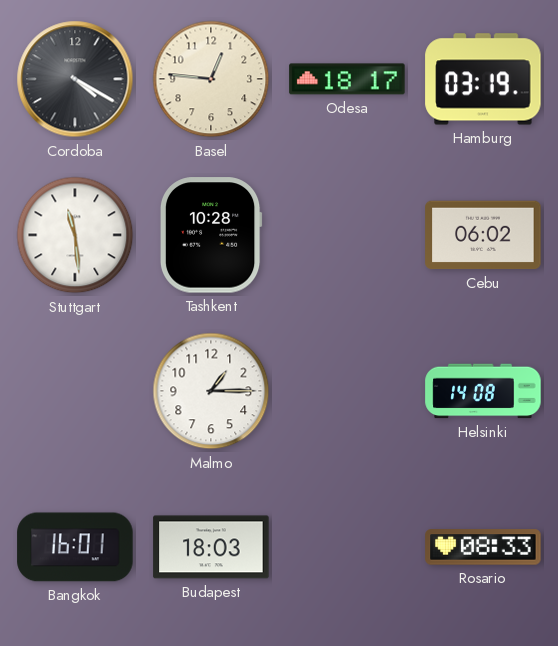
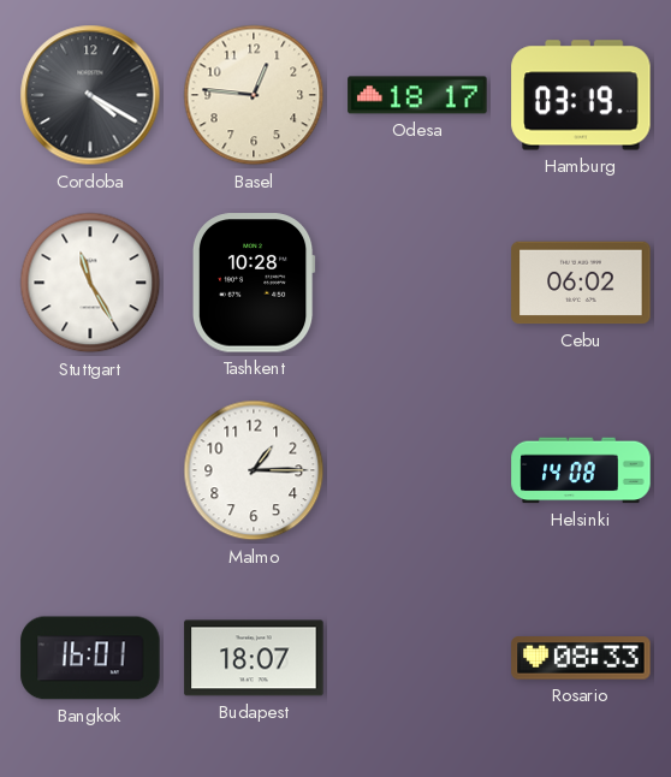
Stuttgart: 11:29 -> 11:25 (90, 283)
Budapest: 18:03 -> 18:07 (254, 658)
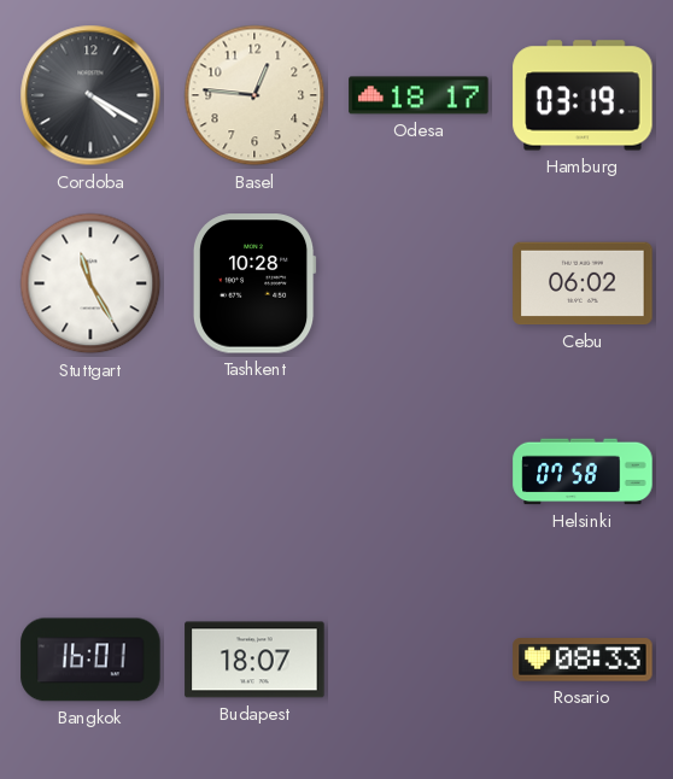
Malmo: 1:15 -> none (254, 470)
Helsinki: 14:08 -> 07:58 (583, 471)
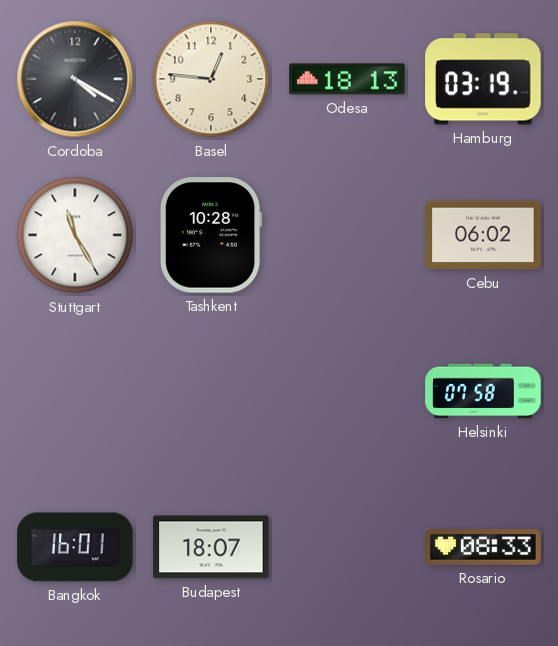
Odesa: 18:17 -> 18:13 (347, 79)
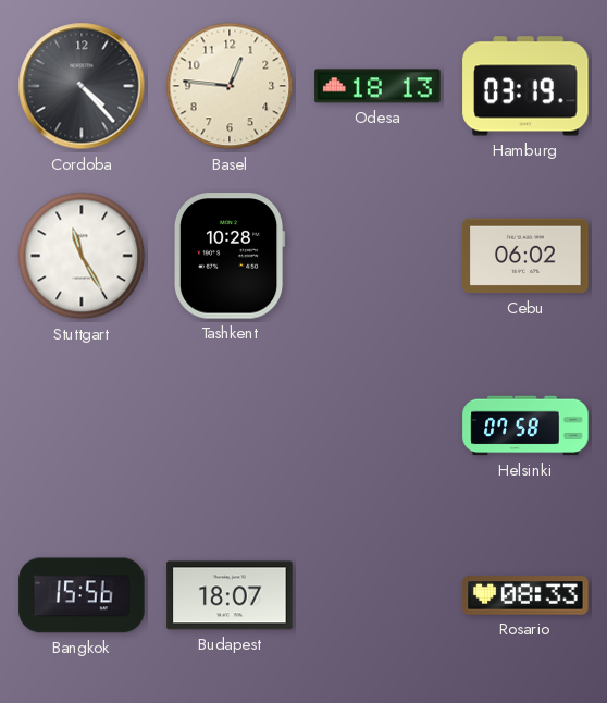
Cordoba: 4:20 -> 4:23 (82, 86)
Bangkok: 16:01 -> 15:56 (82, 595)
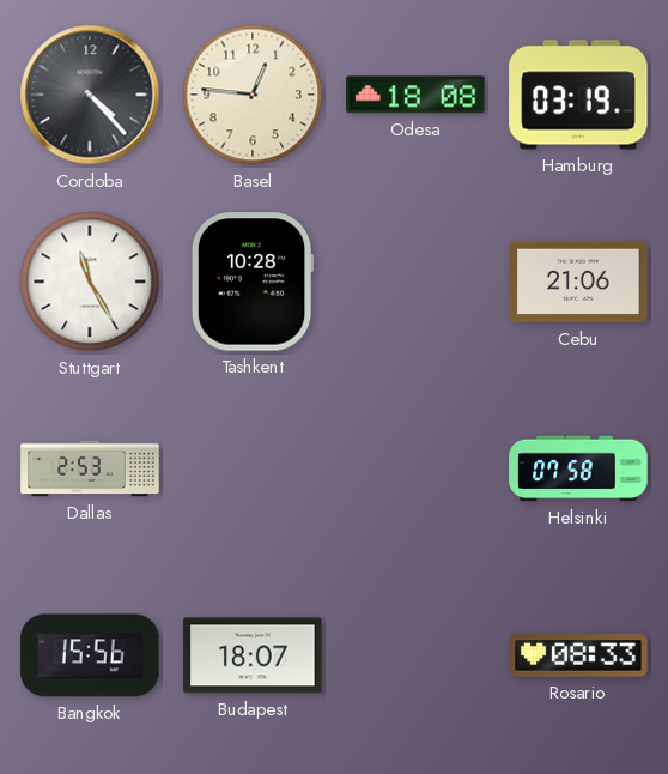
Odesa: 18:13 -> 18:08 (415, 95)
Cebu: 06:02 -> 21:06 (578, 282)
Dallas: none -> 2:53 (90, 468)
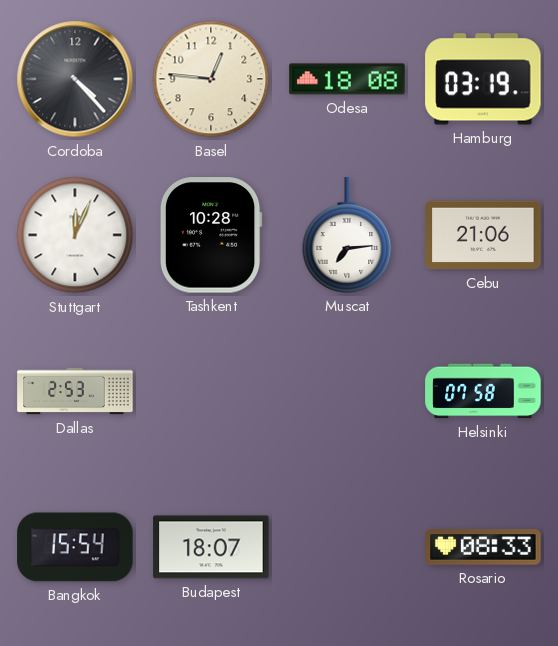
Stuttgart: 11:25 -> 12:04 (75, 235)
Muscat: none -> 7:14 (347, 235)
Bangkok: 15:56 -> 15:54 (75, 547)
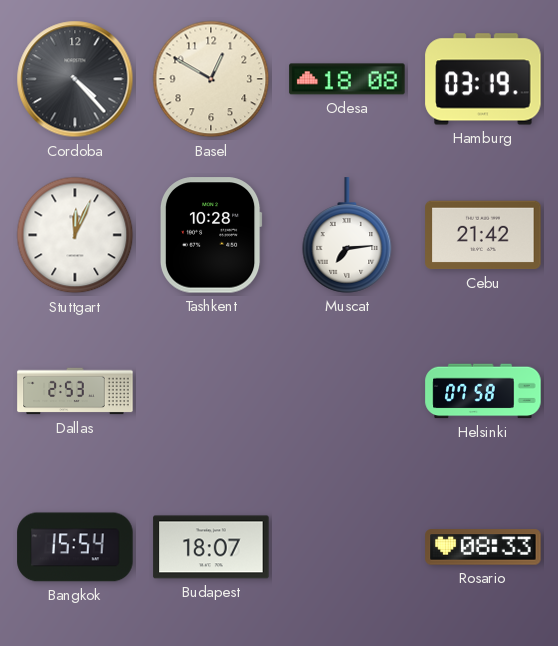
Basel: 12:46 -> 12:50 (211, 79)
Cebu: 21:06 -> 21:42 (483, 235)
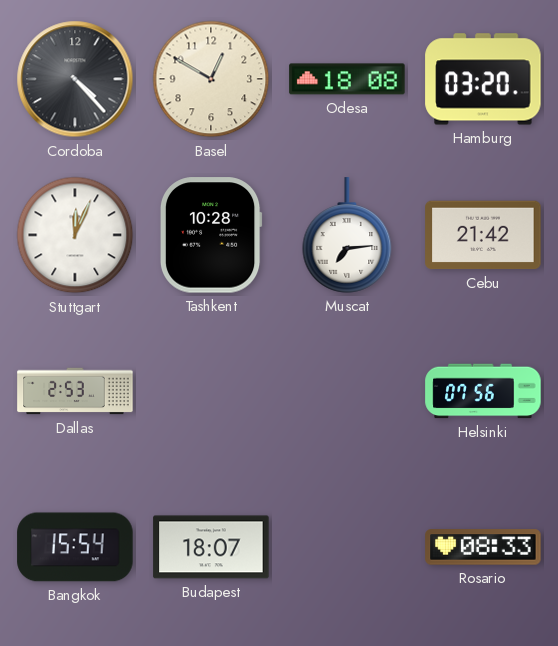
Hamburg: 03:19 -> 03:20 (483, 79)
Helsinki: 07:58 -> 07:56 (483, 391)
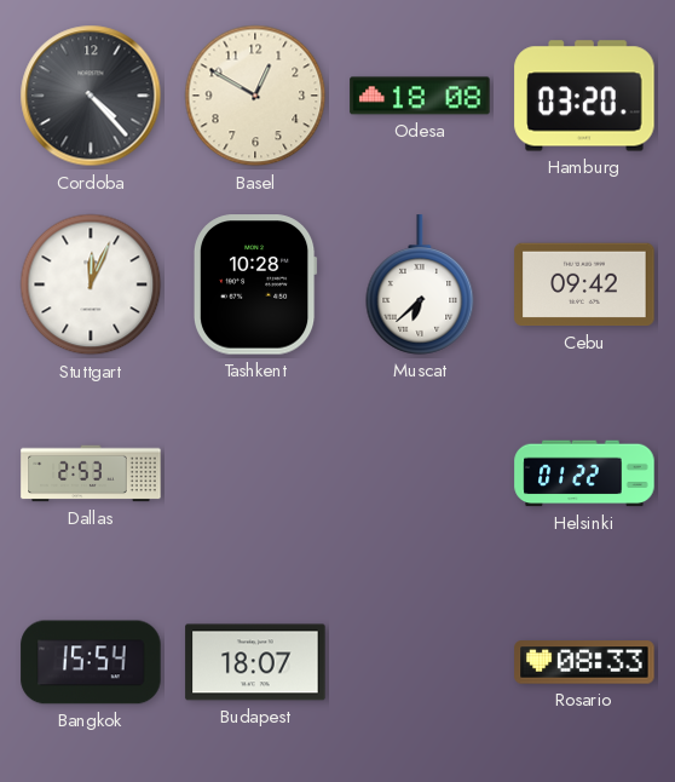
Muscat: 7:14 -> 6:38 (420, 284)
Cebu: 21:42 -> 09:42 (584, 284)
Helsinki: 07:56 -> 01:22 (584, 473)
